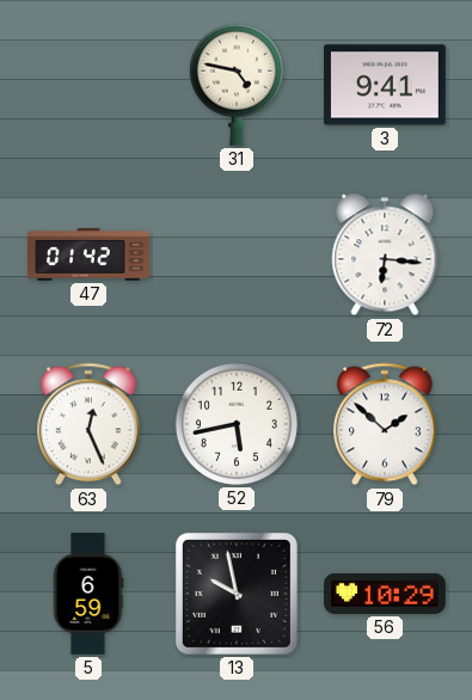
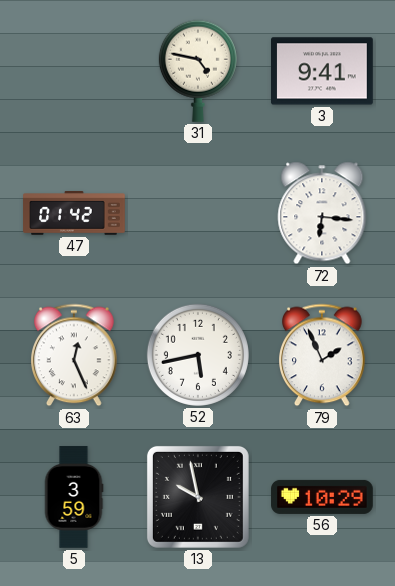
79: 1:52 -> 1:56 (323, 355)
5: 6:59 -> 3:59 (74, 497)
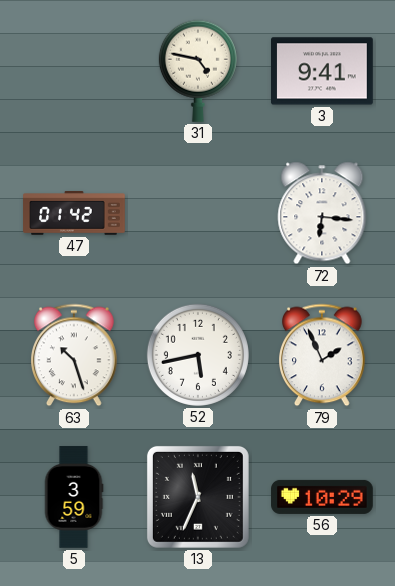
63: 12:26 -> 10:27 (75, 355)
13: 9:58 -> 11:34 (198, 497)
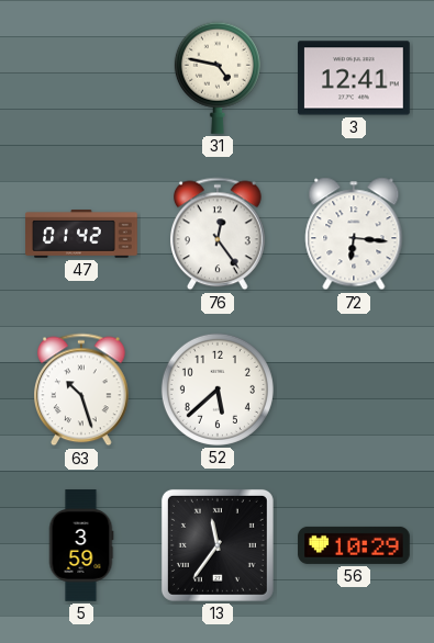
3: 9:41 -> 12:41 (355, 78)
76: none -> 12:24 (219, 234)
52: 5:43 -> 5:38 (218, 390)
79: 1:56 -> none (323, 355)
13: 11:34 -> 11:36 (218, 545)
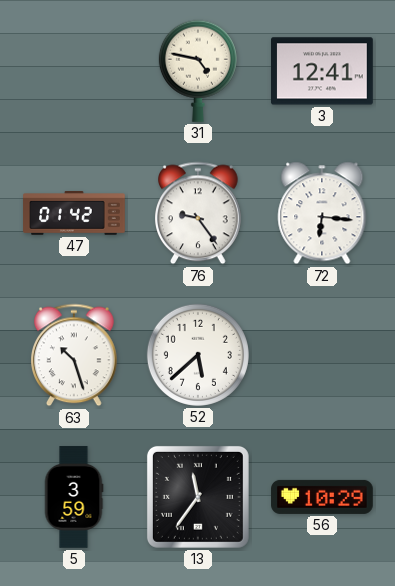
76: 12:24 -> 9:24 (199, 213)
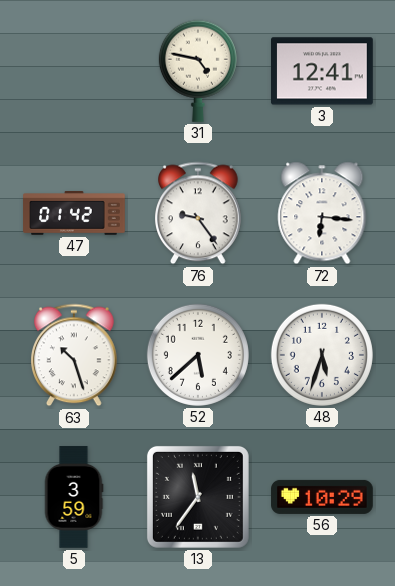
48: none -> 5:33 (322, 355)
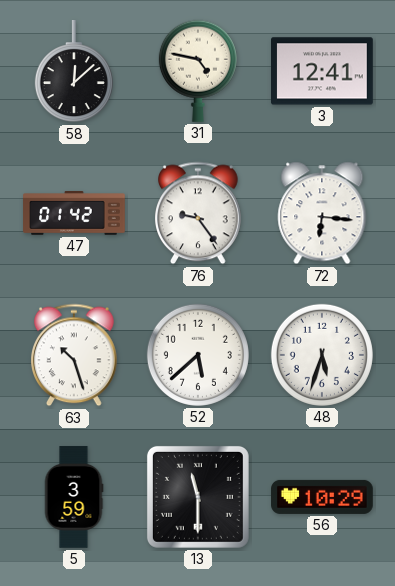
58: none -> 12:08 (74, 72)
13: 11:36 -> 11:30 (198, 497)
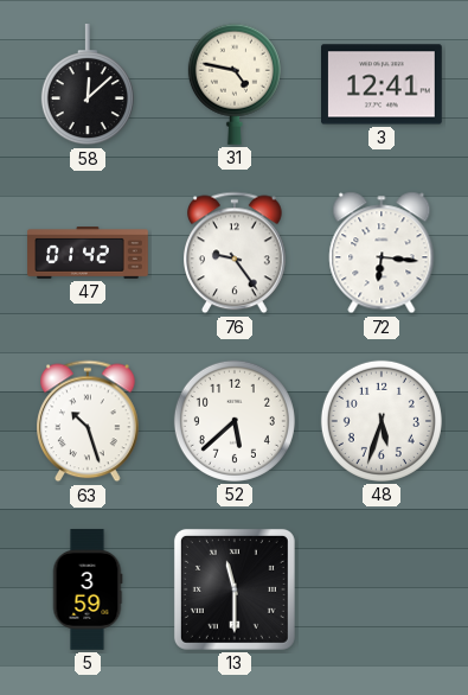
56: 10:29 -> none (322, 497)
